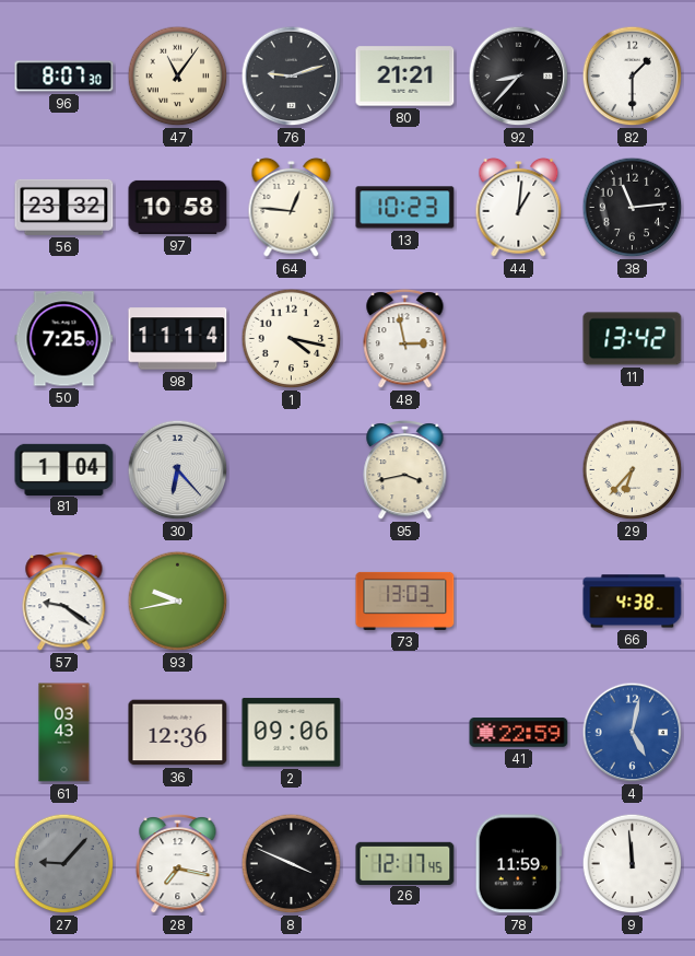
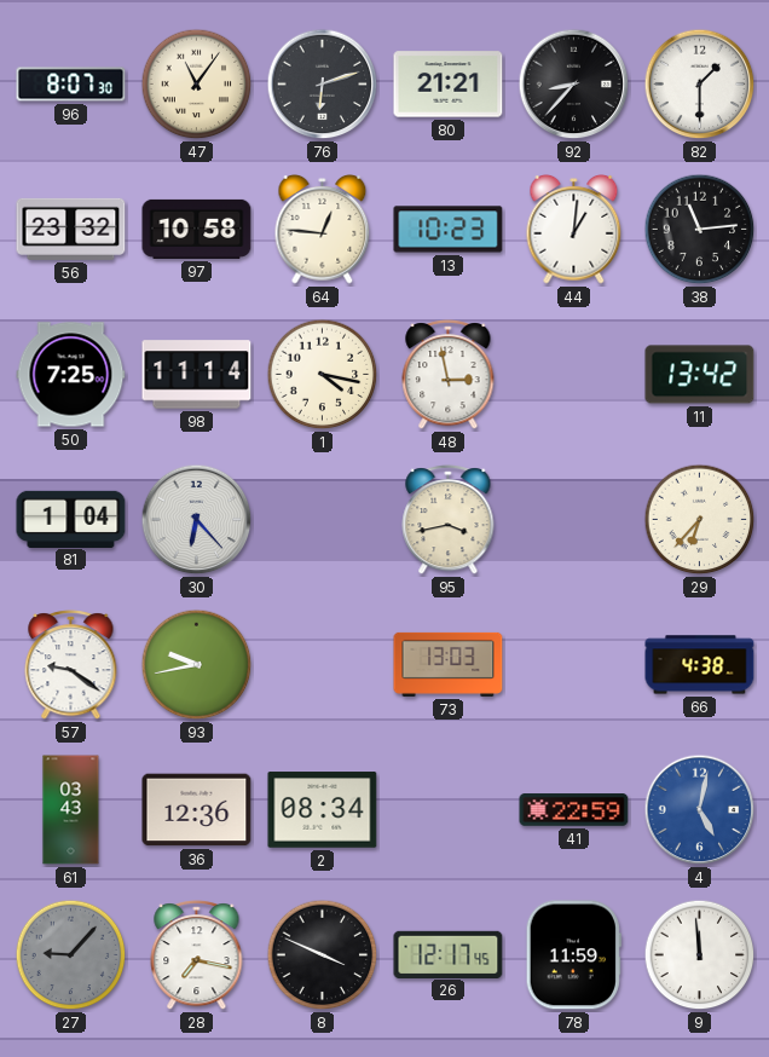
76: 9:12 -> 6:12 (323, 85)
2: 09:06 -> 08:34 (323, 810)
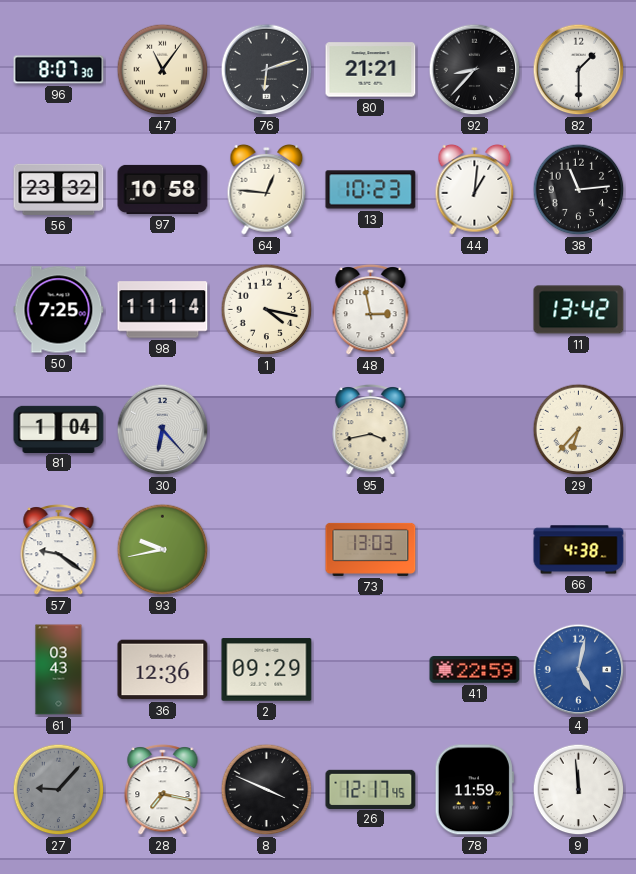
2: 08:34 -> 09:29 (267, 670)
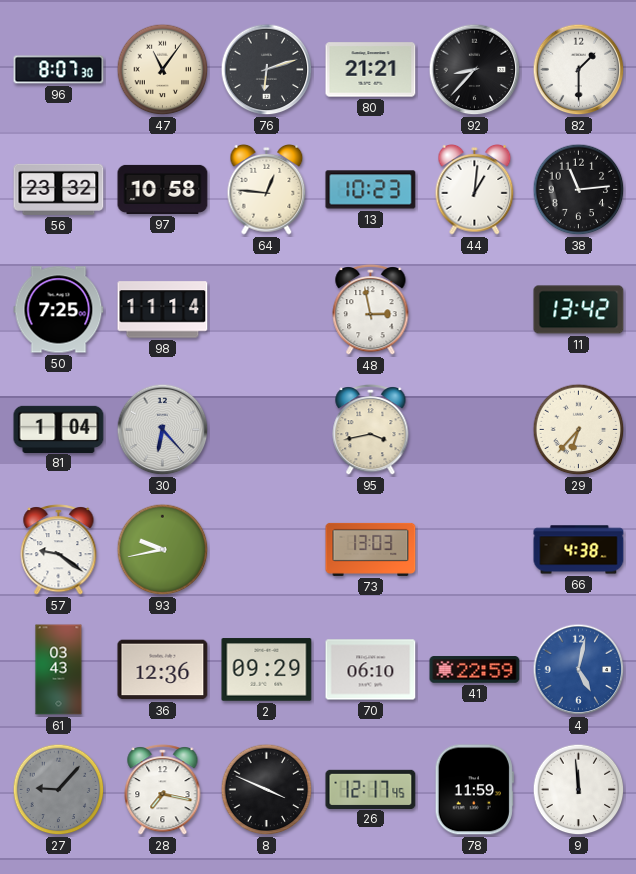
1: 4:17 -> none (267, 310)
70: none -> 06:10 (371, 670)
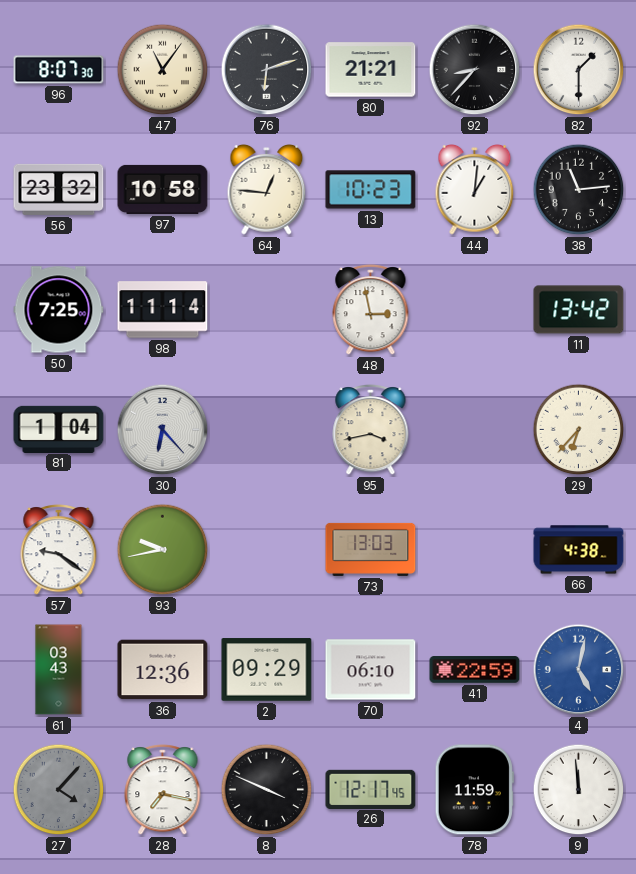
27: 9:07 -> 4:07 (59, 790)
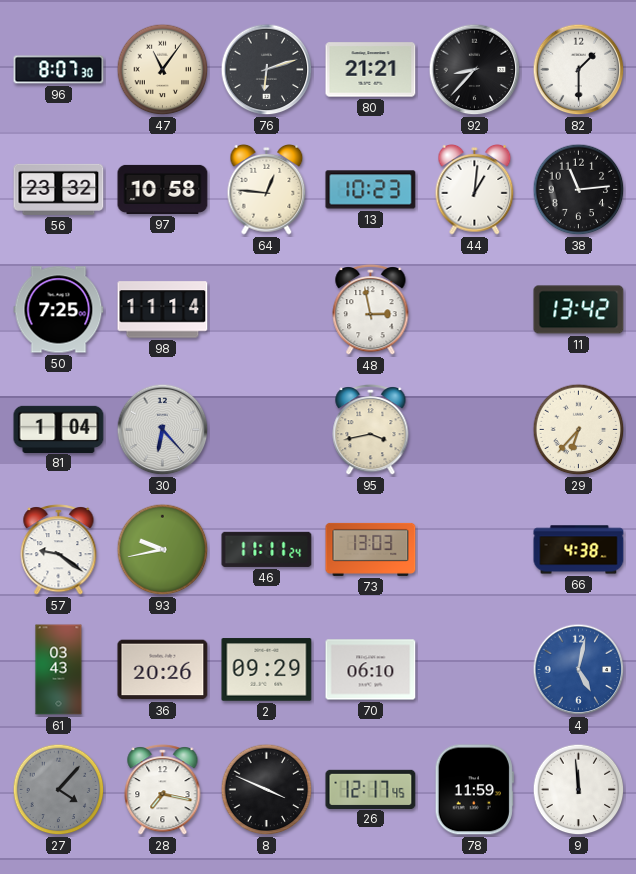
46: none -> 11:11 (267, 549)
36: 12:36 -> 20:26 (163, 670)
41: 22:59 -> none (475, 670)
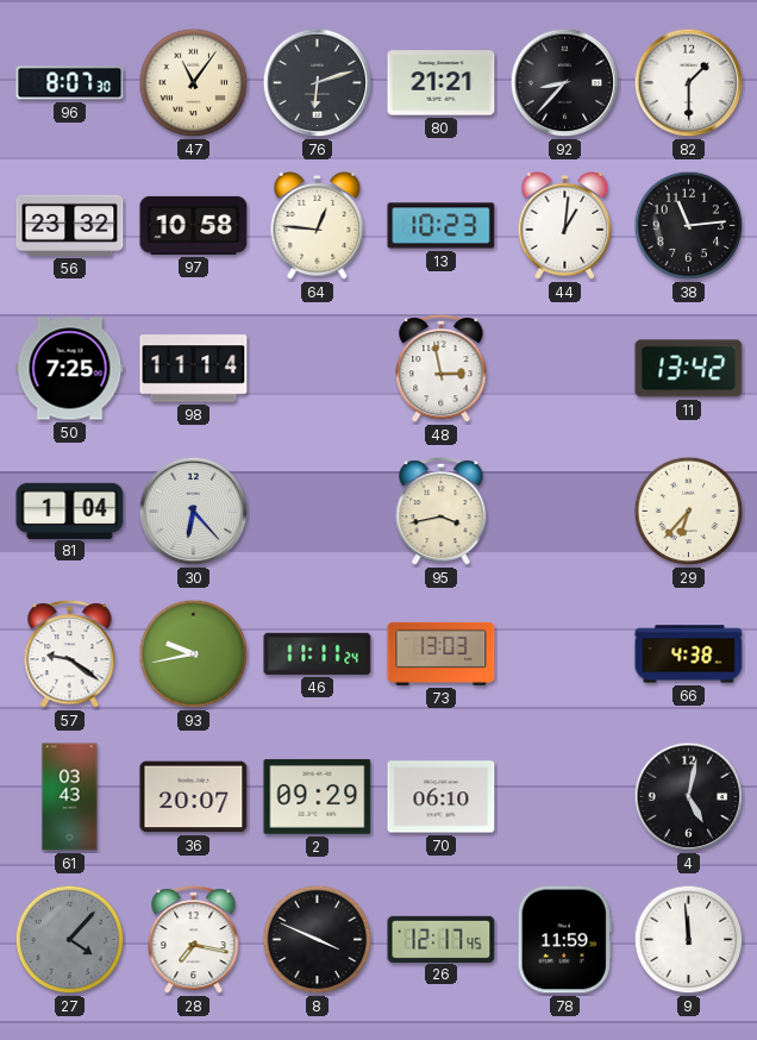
36: 20:26 -> 20:07 (194, 797)
4 dial: blue -> black (689, 797)
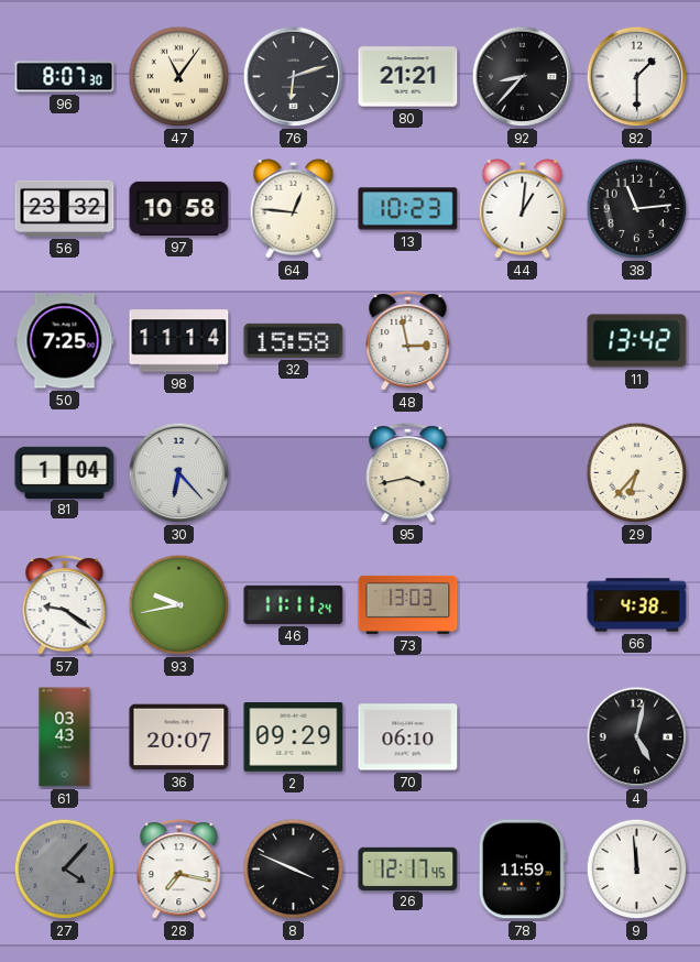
32: none -> 15:58 (294, 340)
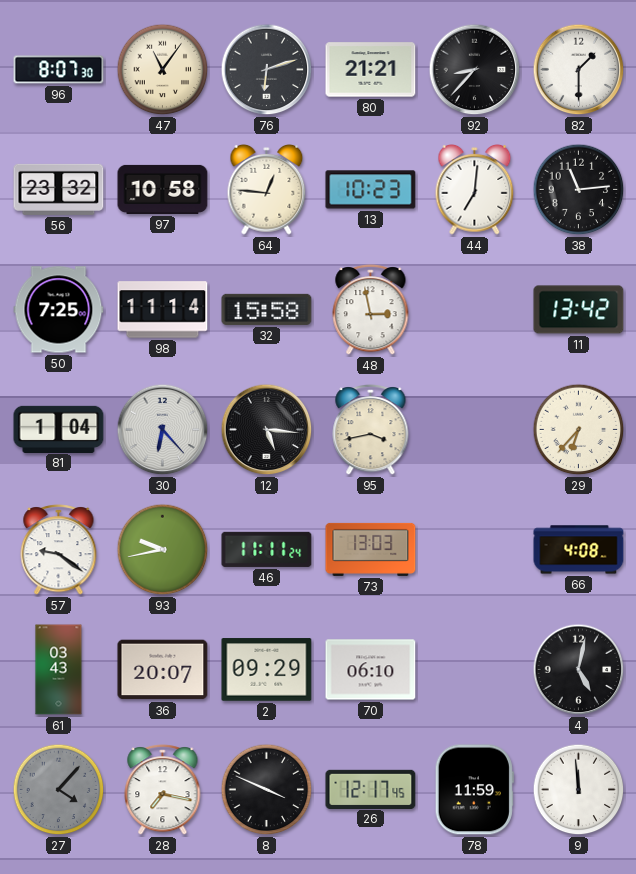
44: 1:01 -> 7:01 (475, 190)
12: none -> 5:16 (267, 430)
66: 4:38 -> 4:08 (579, 550)
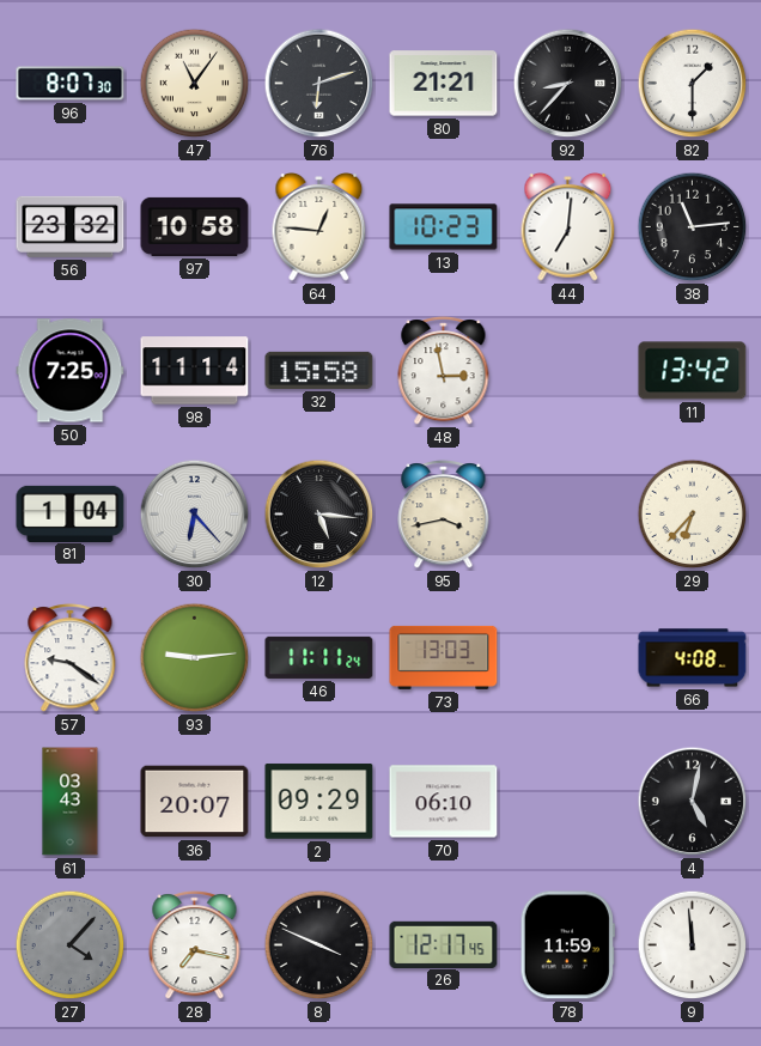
93: 9:43 -> 9:14 (195, 658)
